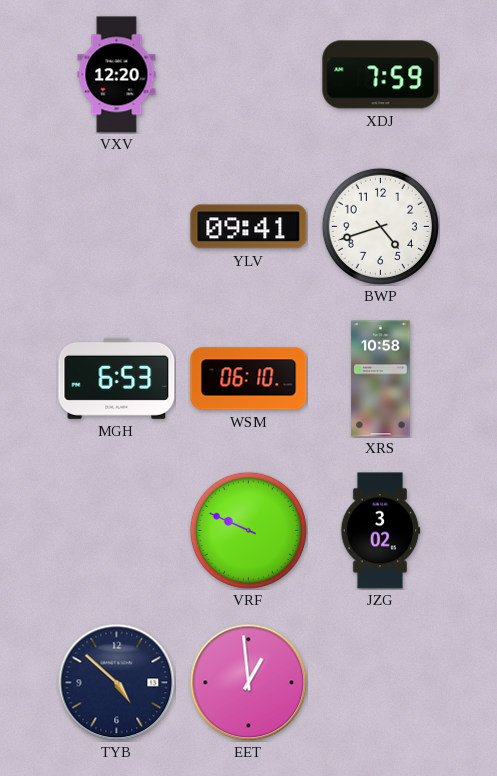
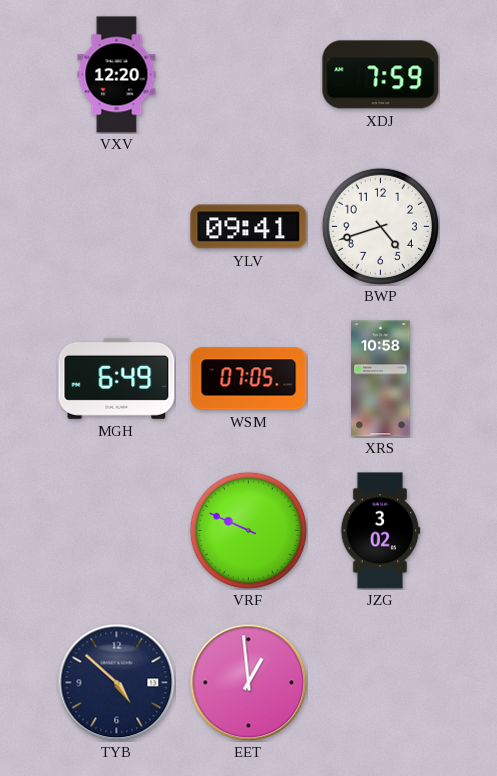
MGH: 6:53 -> 6:49 (117, 378)
WSM: 06:10 -> 07:05 (249, 379)
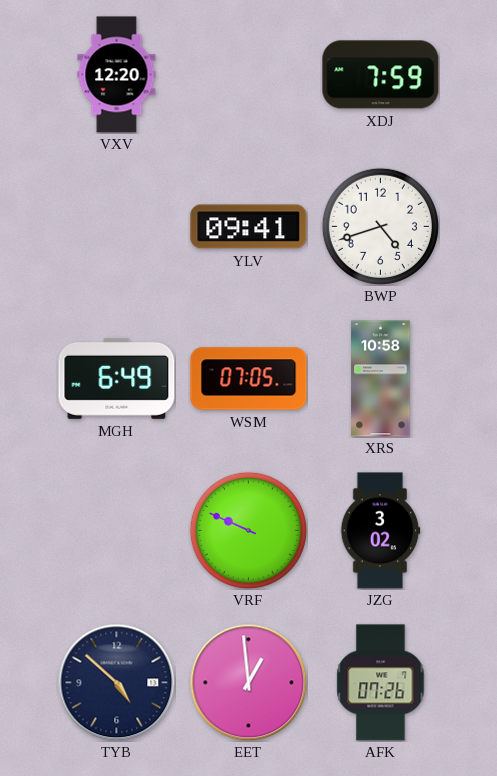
AFK: none -> 07:26 (381, 683)
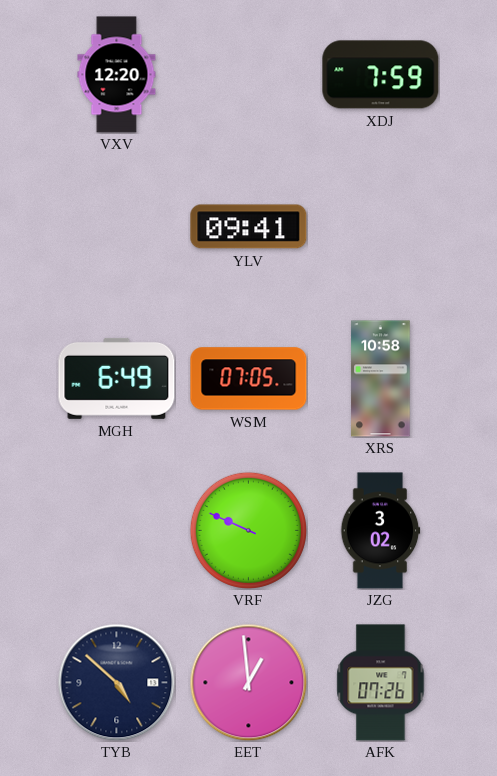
BWP: 4:42 -> none (380, 226)
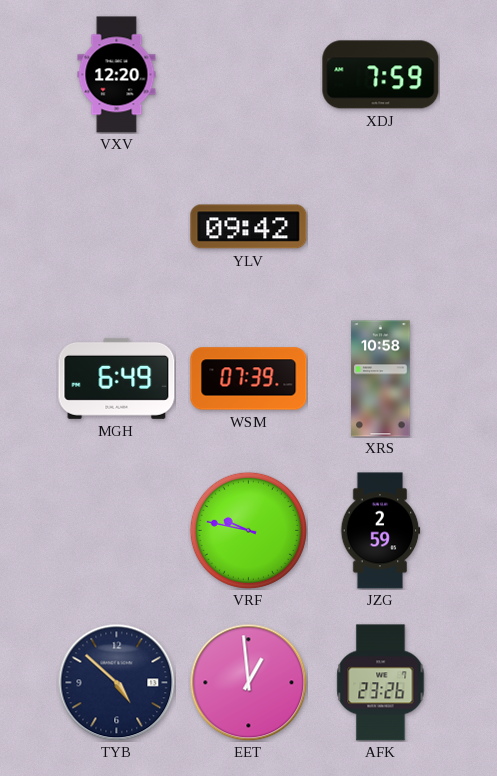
YLV: 09:41 -> 09:42 (249, 227)
WSM: 07:05 -> 07:39 (249, 379)
VRF: 9:49 -> 9:47 (248, 530)
JZG: 3:02 -> 2:59 (380, 531)
AFK: 07:26 -> 23:26 (381, 683)
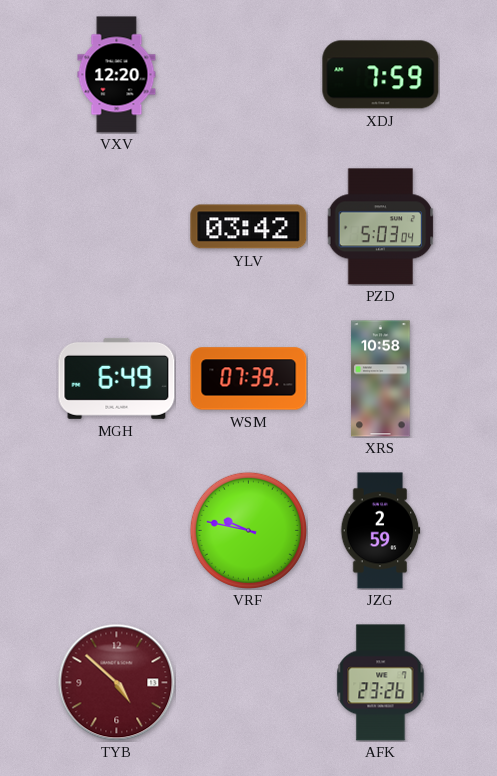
YLV: 09:42 -> 03:42 (249, 227)
PZD: none -> 5:03 (381, 227)
TYB dial: navy -> burgundy (116, 682)
EET: 12:59 -> none (248, 682)
